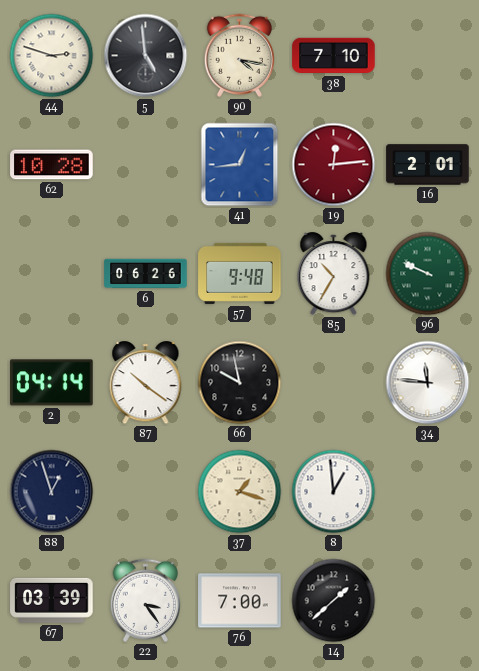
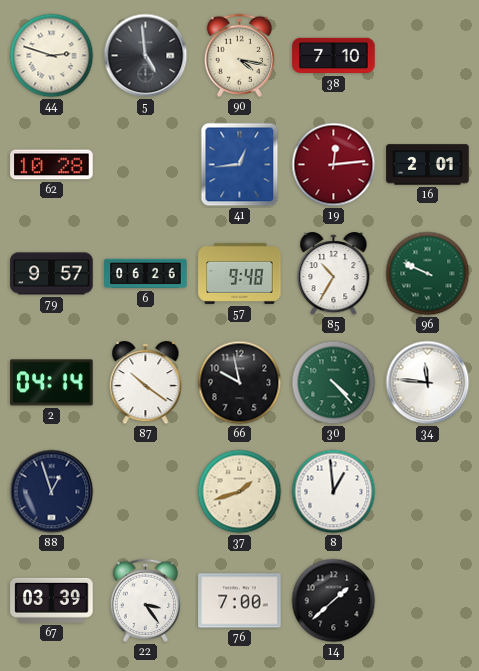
79: none -> 9:57 (52, 274)
30: none -> 4:23 (334, 383)
37: 1:18 -> 1:42 (240, 492)
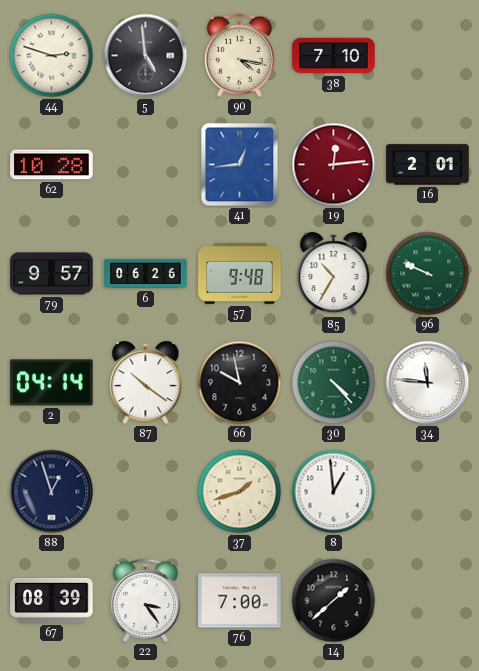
67: 03:39 -> 08:39 (52, 600)
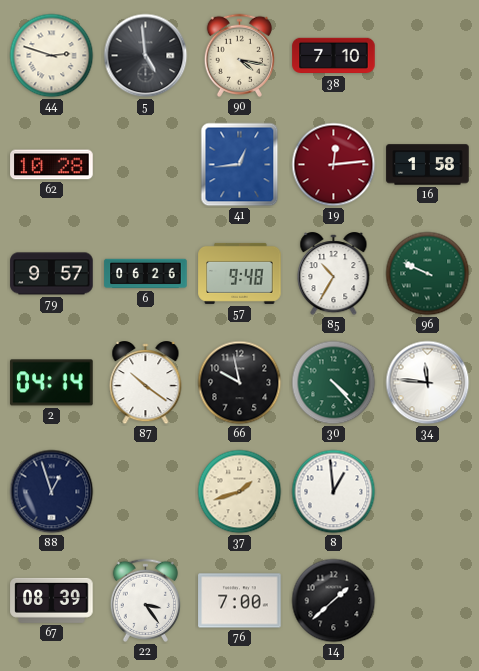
16: 2:01 -> 1:58 (428, 165)
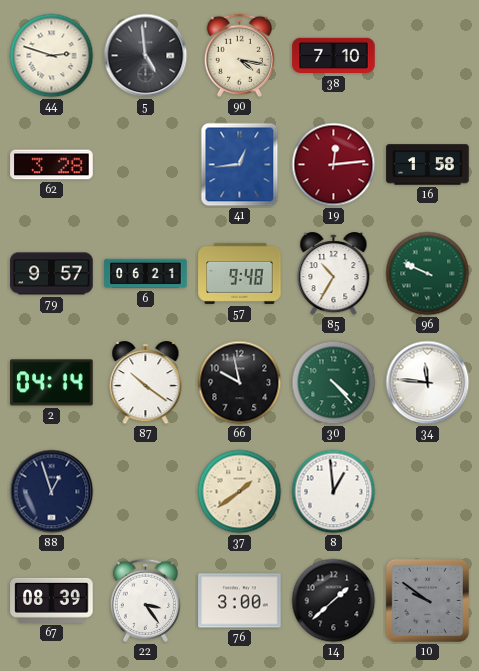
62: 10:28 -> 3:28 (52, 165)
6: 06:26 -> 06:21 (146, 274)
37: 1:42 -> 1:39 (240, 492)
76: 7:00 -> 3:00 (240, 601)
10: none -> 9:51 (427, 600)
